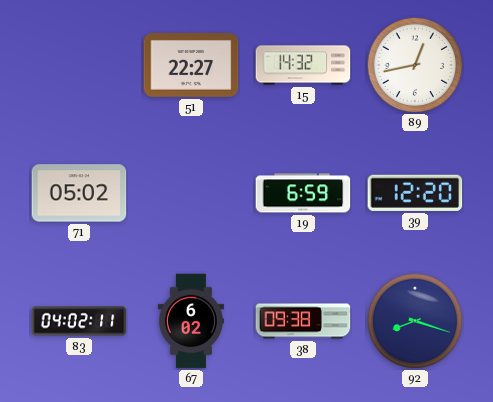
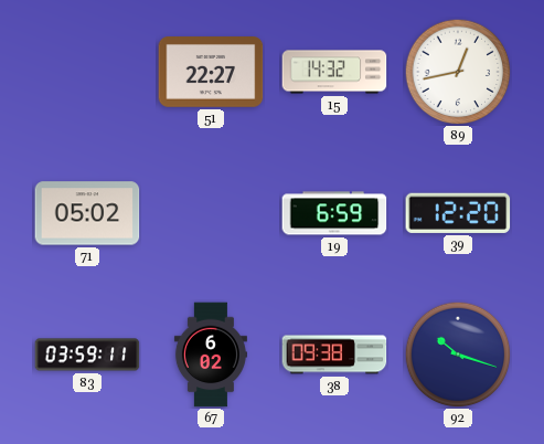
83: 04:02 -> 03:59 (87, 355)
92: 8:18 -> 10:18 (458, 355)
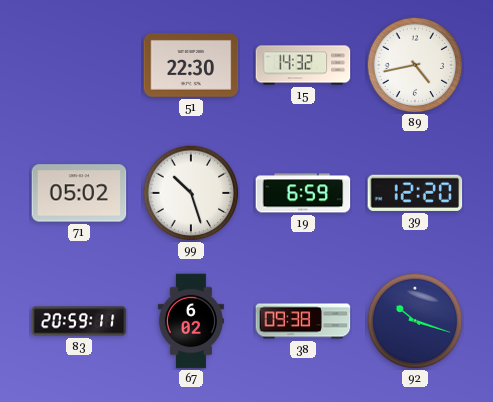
51: 22:27 -> 22:30 (191, 66)
89: 12:43 -> 4:43 (415, 65)
99: none -> 10:27 (191, 193)
83: 03:59 -> 20:59 (79, 321)
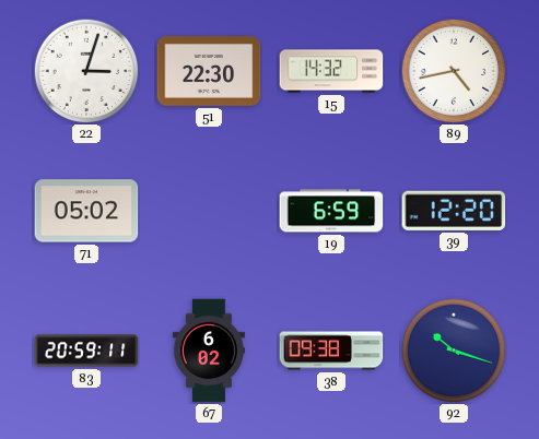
22: none -> 3:03 (86, 71)
99: 10:27 -> none (191, 193)
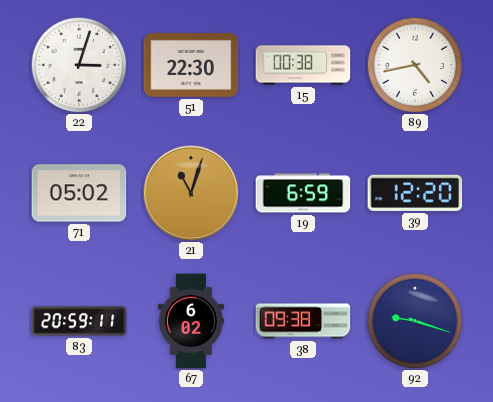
15: 14:32 -> 00:38 (303, 65)
21: none -> 11:03 (191, 193)
92: 10:18 -> 9:18 (415, 321)
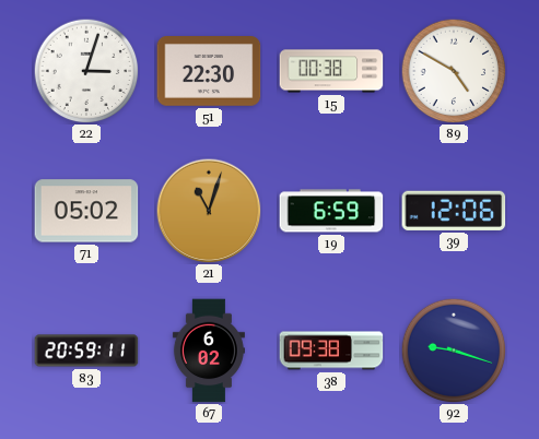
89: 4:43 -> 4:50 (454, 71)
39: 12:20 -> 12:06 (454, 211)
